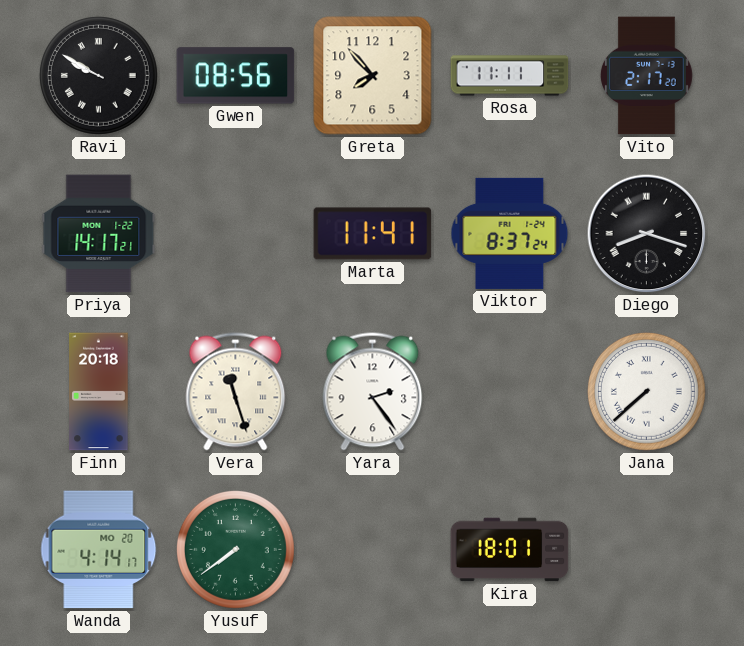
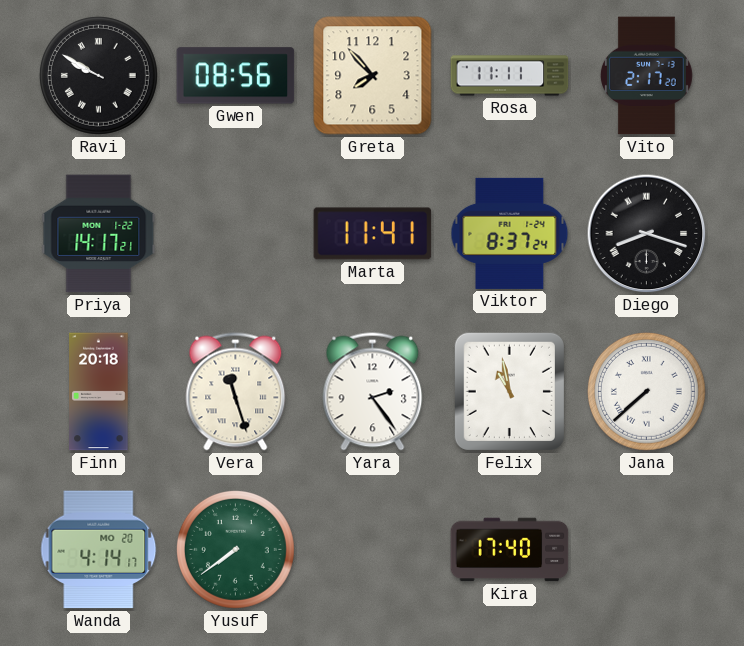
Felix: none -> 10:58 (509, 391)
Kira: 18:01 -> 17:40 (510, 550)
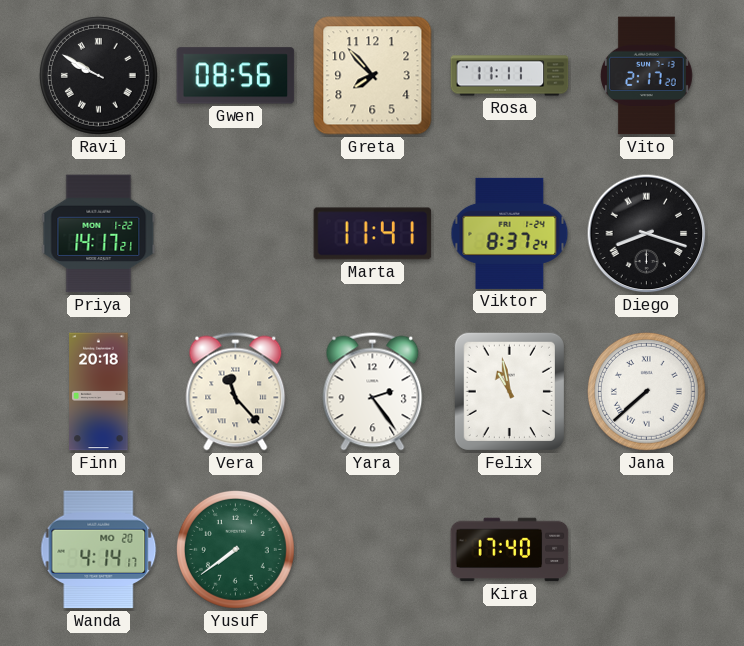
Vera: 11:27 -> 11:23 (236, 392)
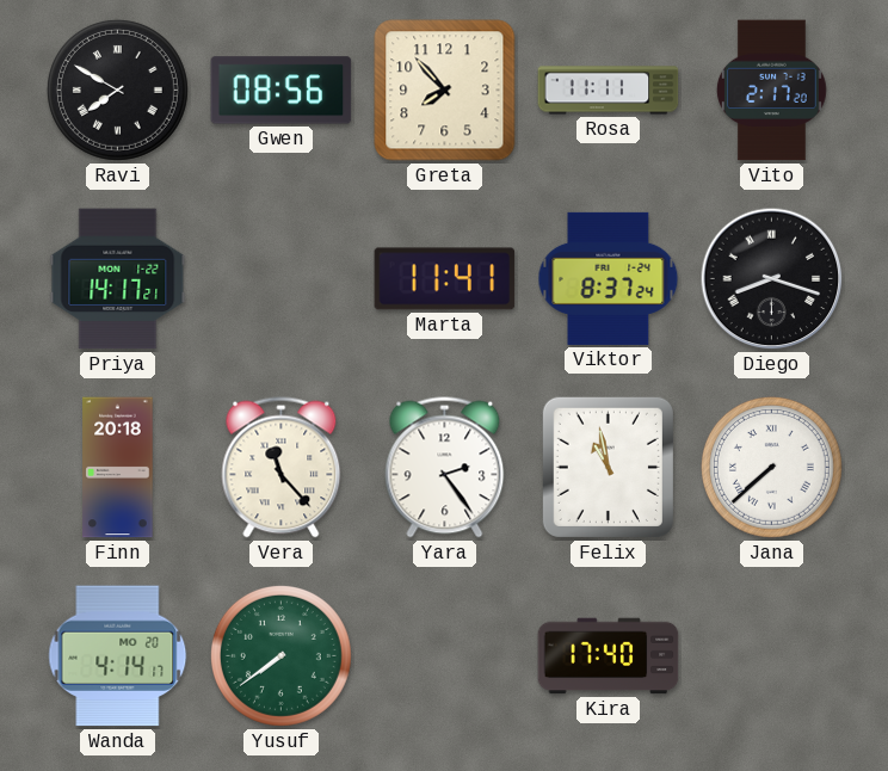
Ravi: 9:50 -> 7:50 (117, 90)
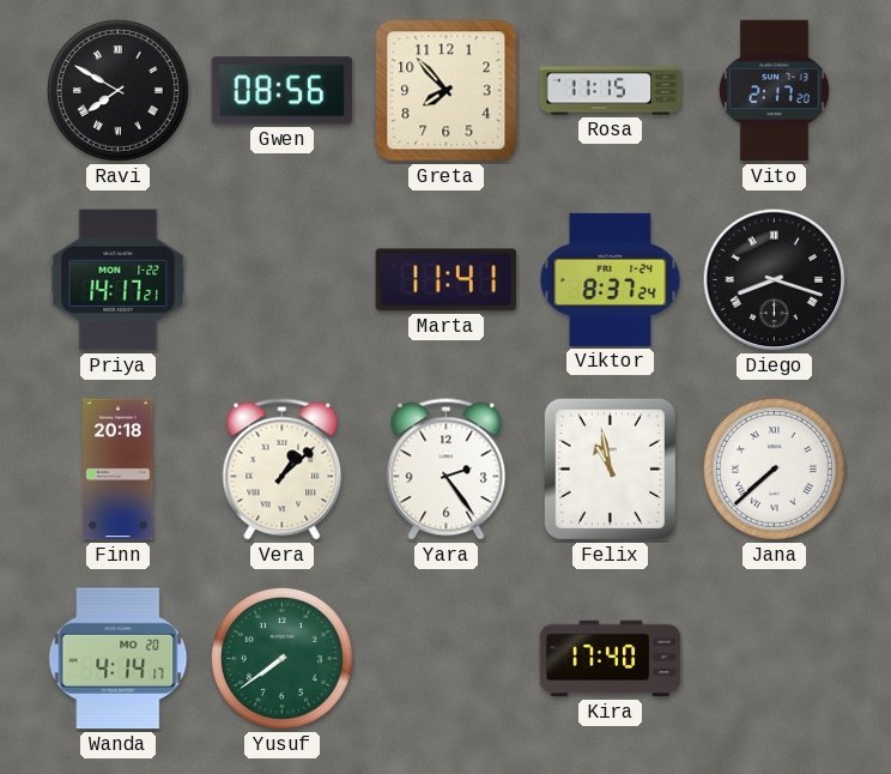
Rosa: 11:11 -> 11:15 (611, 91)
Vera: 11:23 -> 1:08 (283, 470)
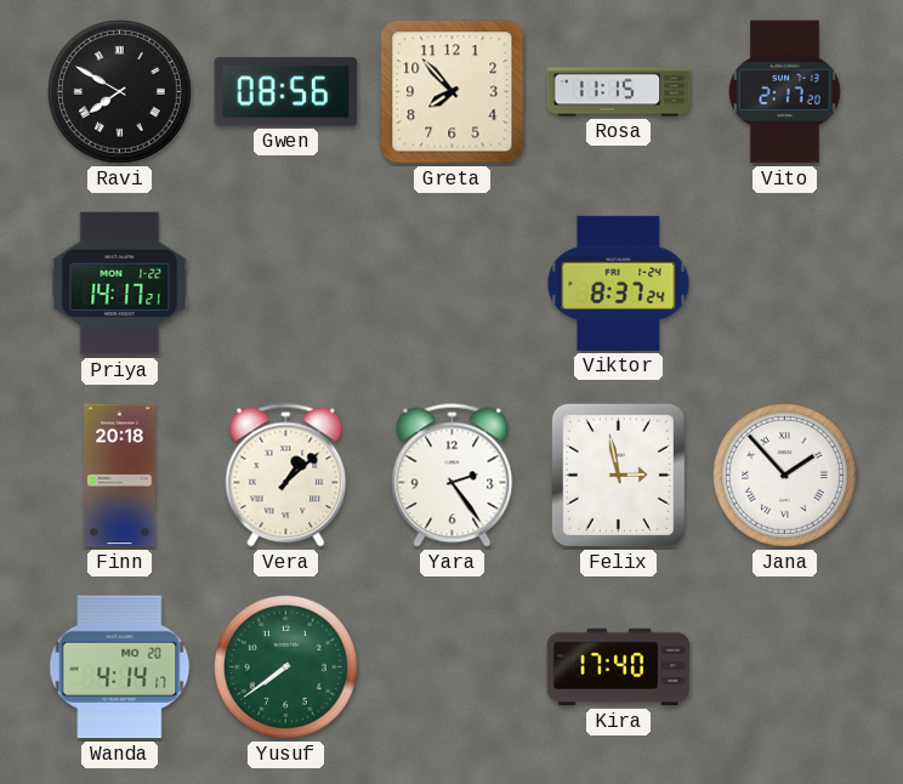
Marta: 11:41 -> none (447, 280)
Diego: 8:18 -> none (775, 280)
Felix: 10:58 -> 2:58 (618, 475)
Jana: 7:38 -> 1:53 (784, 475)
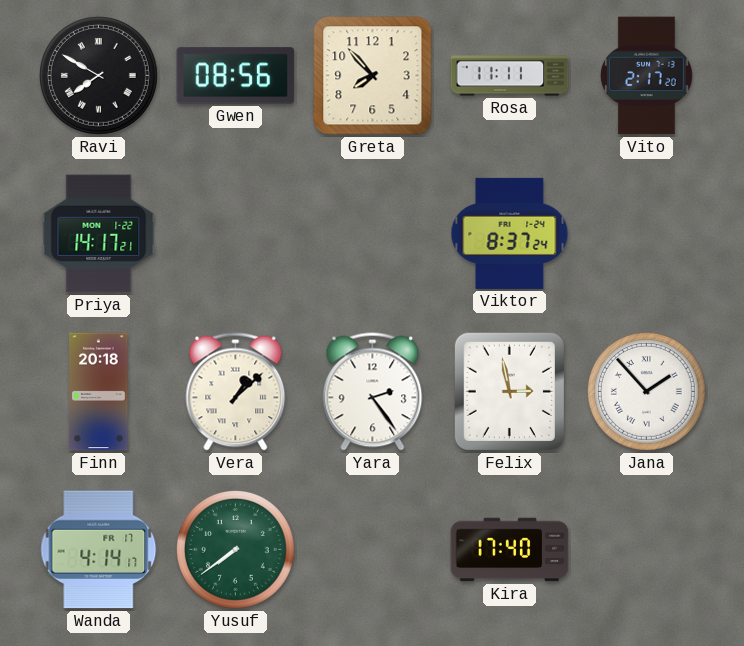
Rosa: 11:15 -> 11:11 (510, 76)
Wanda date: MO 20 -> FR 17 (99, 550)
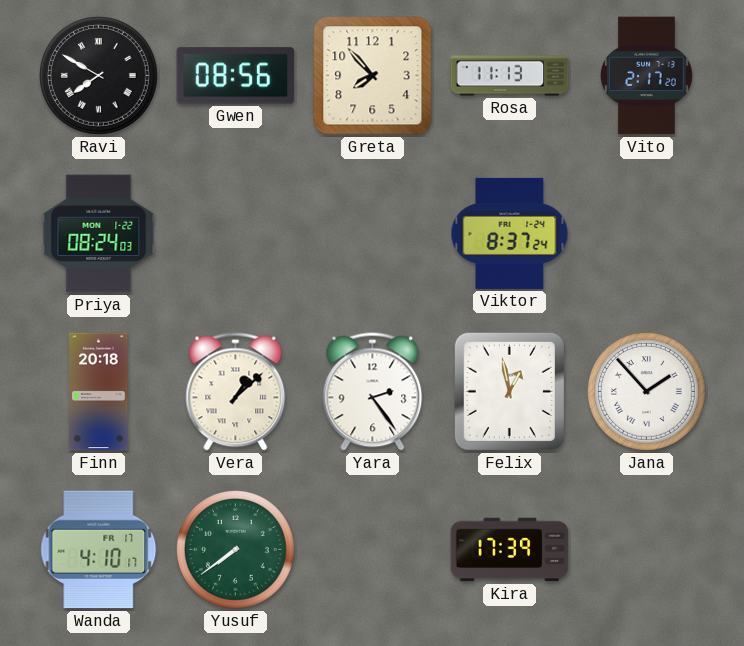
Rosa: 11:11 -> 11:13 (510, 76)
Priya: 14:17 -> 08:24 (99, 234)
Felix: 2:58 -> 12:58 (509, 391)
Wanda: 4:14 -> 4:10 (99, 550)
Kira: 17:40 -> 17:39 (510, 550)
